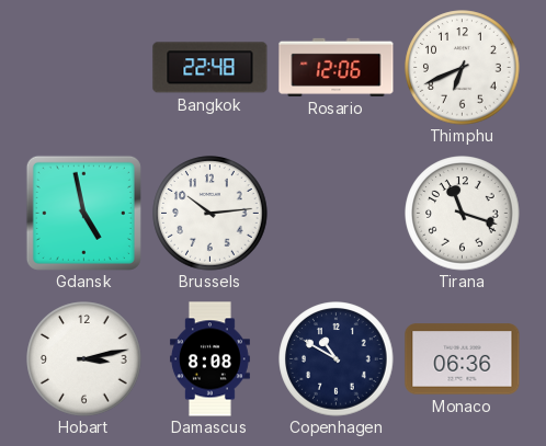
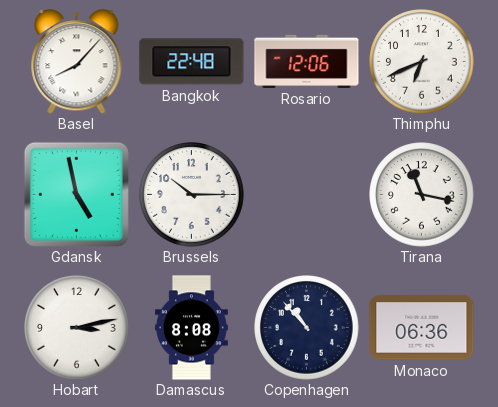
Basel: none -> 8:07 (77, 62)
Brussels: 10:14 -> 10:15 (192, 195)
Tirana: 11:18 -> 11:17 (422, 195)
Copenhagen: 10:50 -> 10:53 (307, 328)
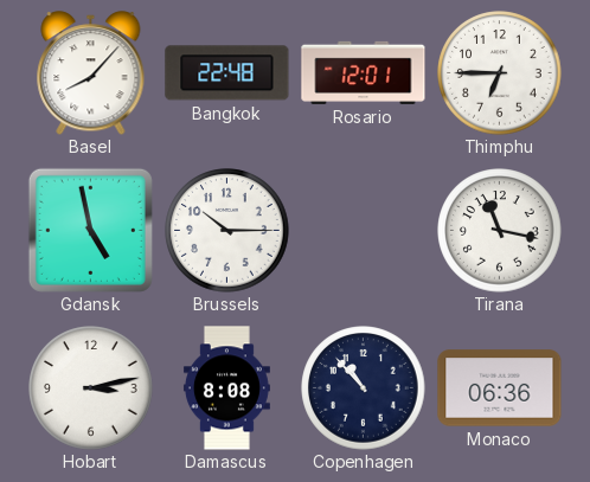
Rosario: 12:06 -> 12:01 (364, 72)
Thimphu: 6:41 -> 6:45 (500, 73)
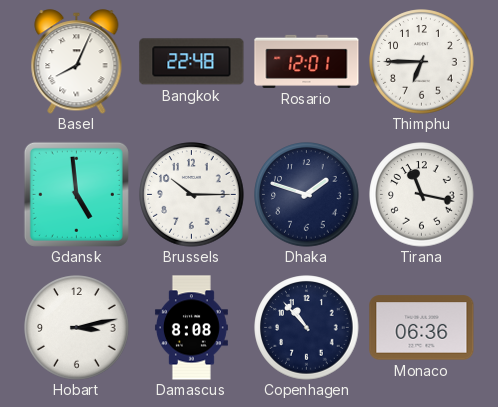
Basel: 8:07 -> 8:04 (77, 62)
Gdansk: 4:58 -> 4:59 (76, 194)
Dhaka: none -> 1:48 (307, 195)
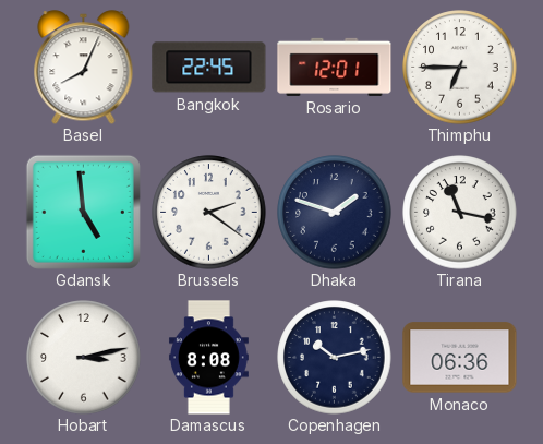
Bangkok: 22:48 -> 22:45 (209, 68)
Brussels: 10:15 -> 2:21 (209, 213)
Copenhagen: 10:53 -> 10:13 (335, 358)
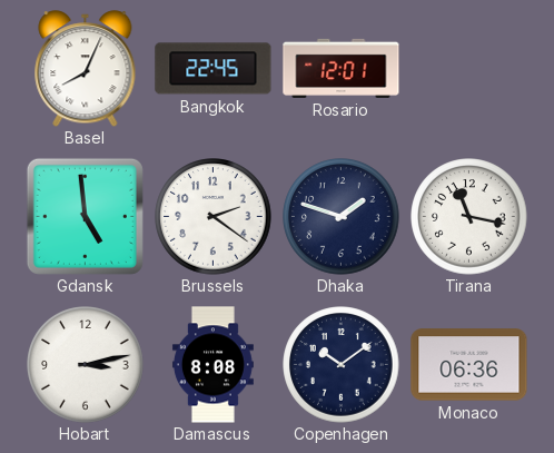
Thimphu: 6:45 -> none (460, 68)
Copenhagen: 10:13 -> 10:09 (342, 365)
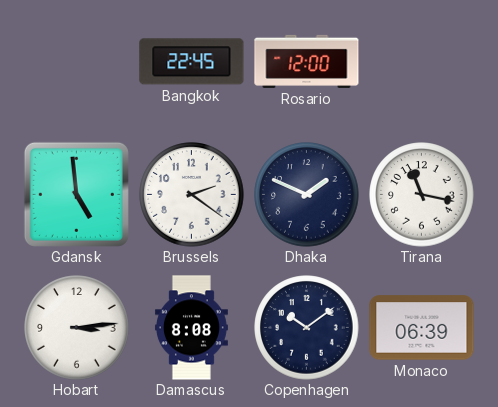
Basel: 8:04 -> none (86, 69)
Rosario: 12:01 -> 12:00 (307, 61)
Dhaka: 1:48 -> 1:49 (307, 195)
Hobart: 3:13 -> 3:14 (77, 328)
Monaco: 06:36 -> 06:39 (422, 328)
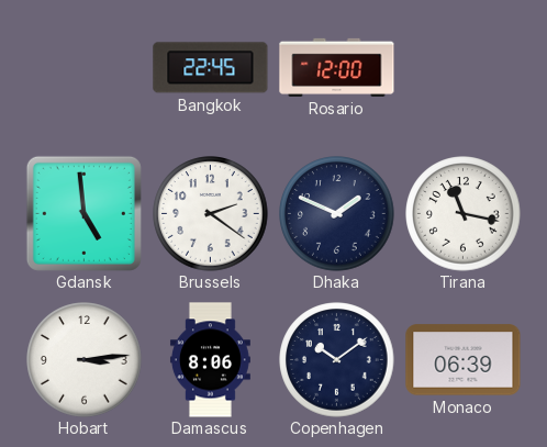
Damascus: 8:08 -> 8:06 (210, 360)
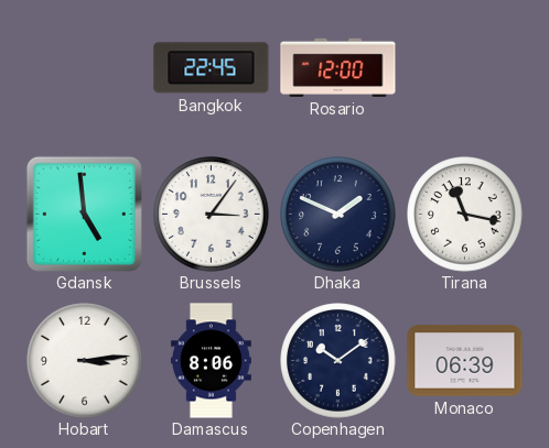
Brussels: 2:21 -> 3:06 (212, 215)
